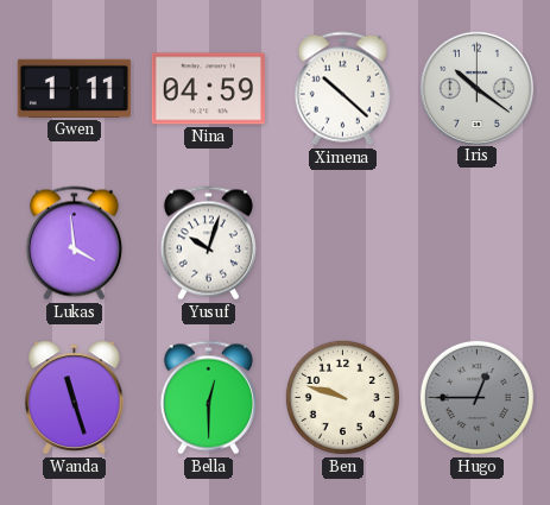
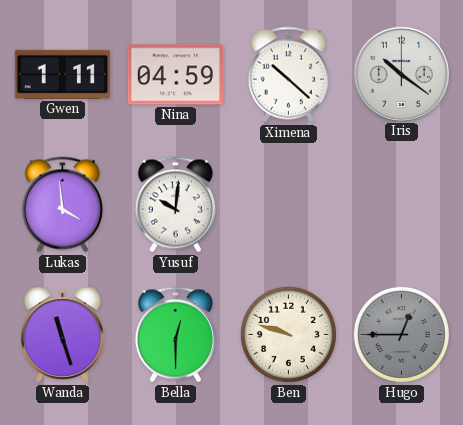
Yusuf: 10:03 -> 10:01 (175, 205)
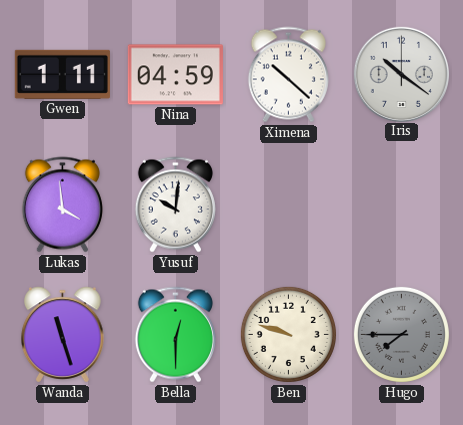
Hugo: 12:45 -> 7:45 (401, 334)
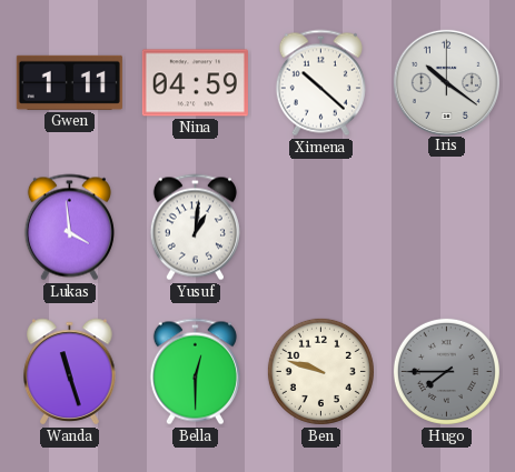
Yusuf: 10:01 -> 1:01 (195, 228)
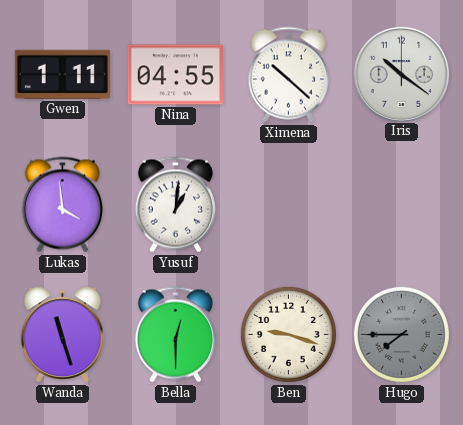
Nina: 04:59 -> 04:55 (175, 75)
Ben: 9:48 -> 9:18 (288, 334)
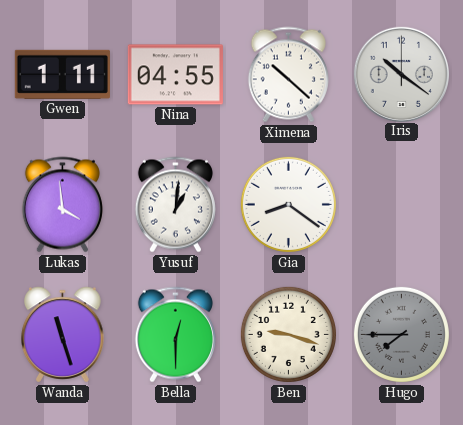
Gia: none -> 8:21 (288, 204)
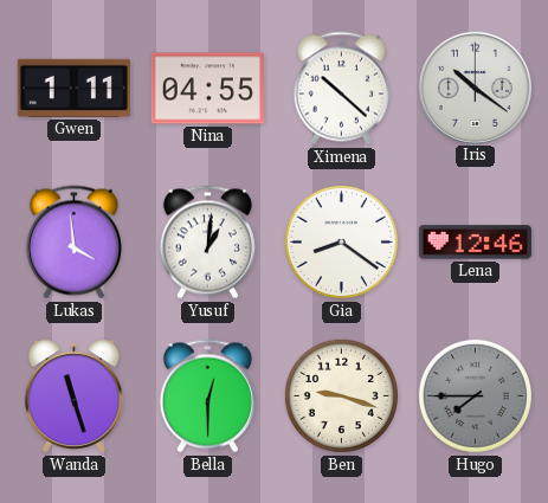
Lena: none -> 12:46 (475, 243)
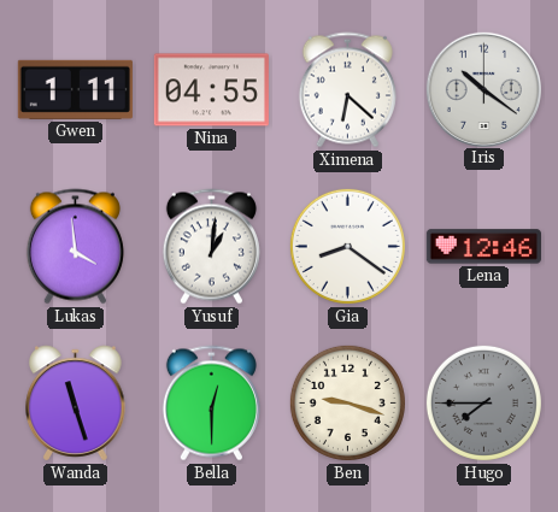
Ximena: 10:22 -> 6:22 (347, 90)
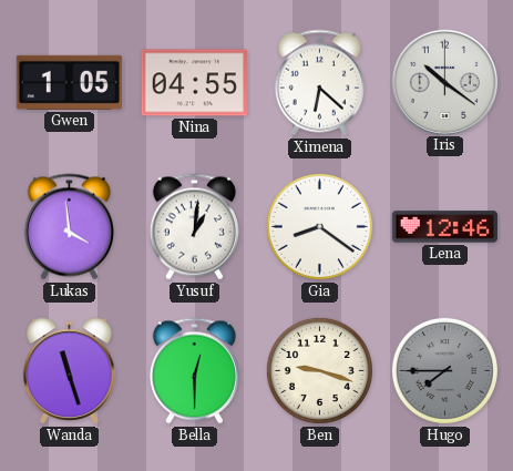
Gwen: 1:11 -> 1:05 (69, 82)
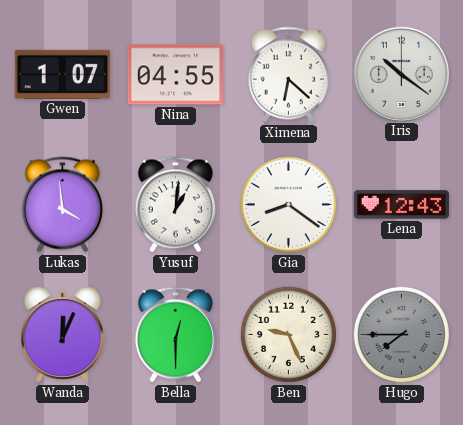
Gwen: 1:05 -> 1:07 (62, 74)
Lena: 12:46 -> 12:43 (401, 205)
Wanda: 11:27 -> 12:04 (63, 335)
Ben: 9:18 -> 9:26 (288, 334)
